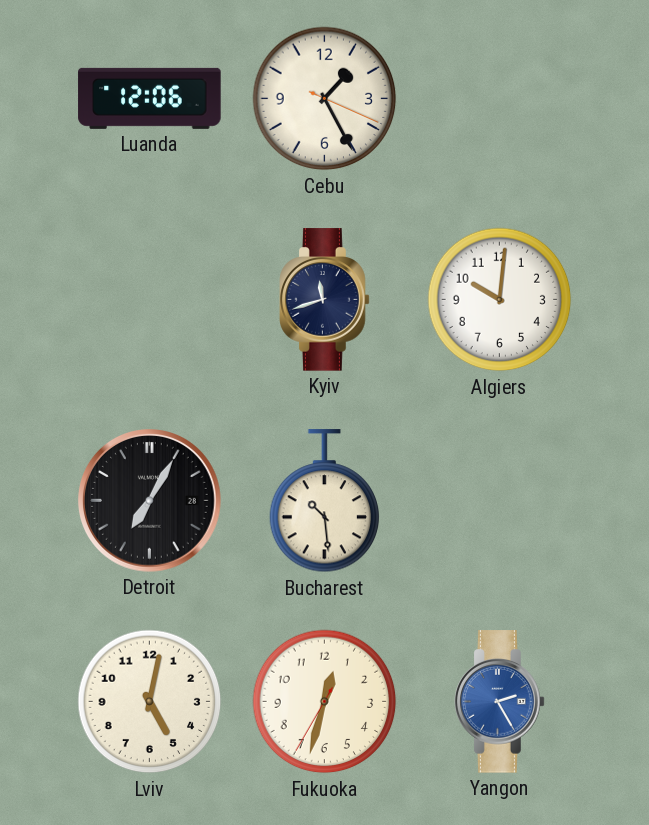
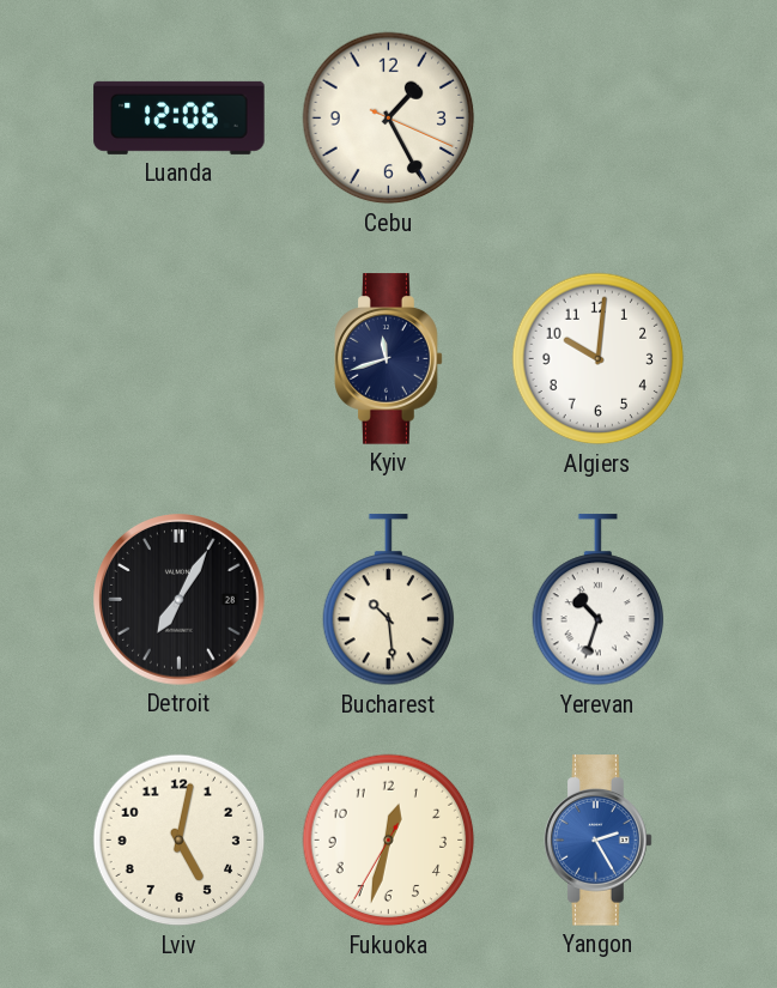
Yerevan: none -> 10:33 (599, 600)
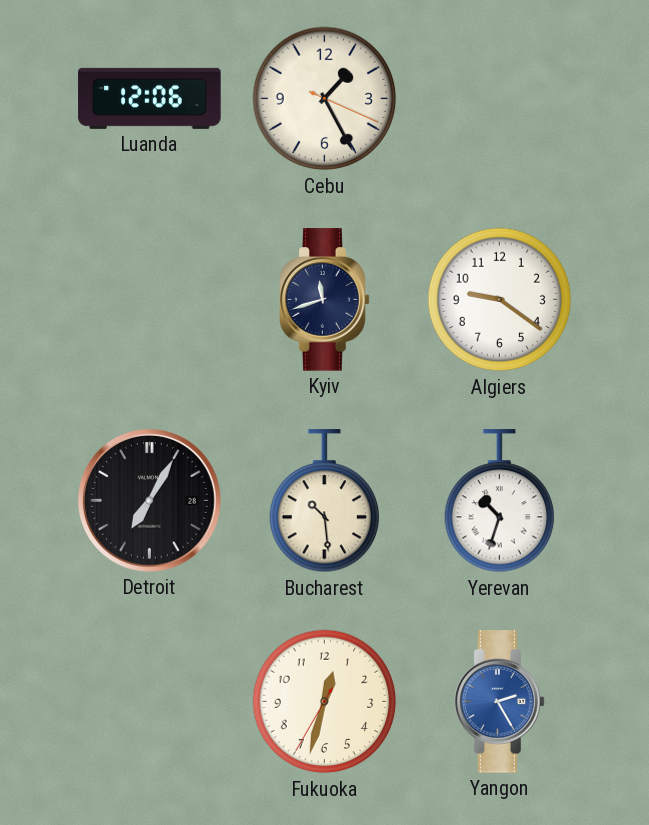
Algiers: 10:01 -> 9:21 (500, 300)
Lviv: 5:02 -> none (180, 841)
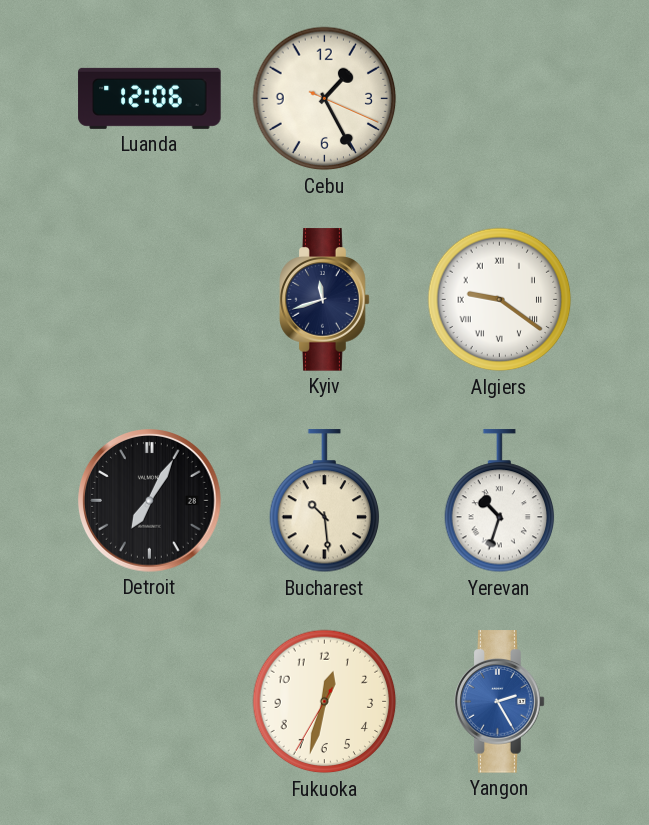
Algiers numerals: Arabic -> Roman (500, 300)
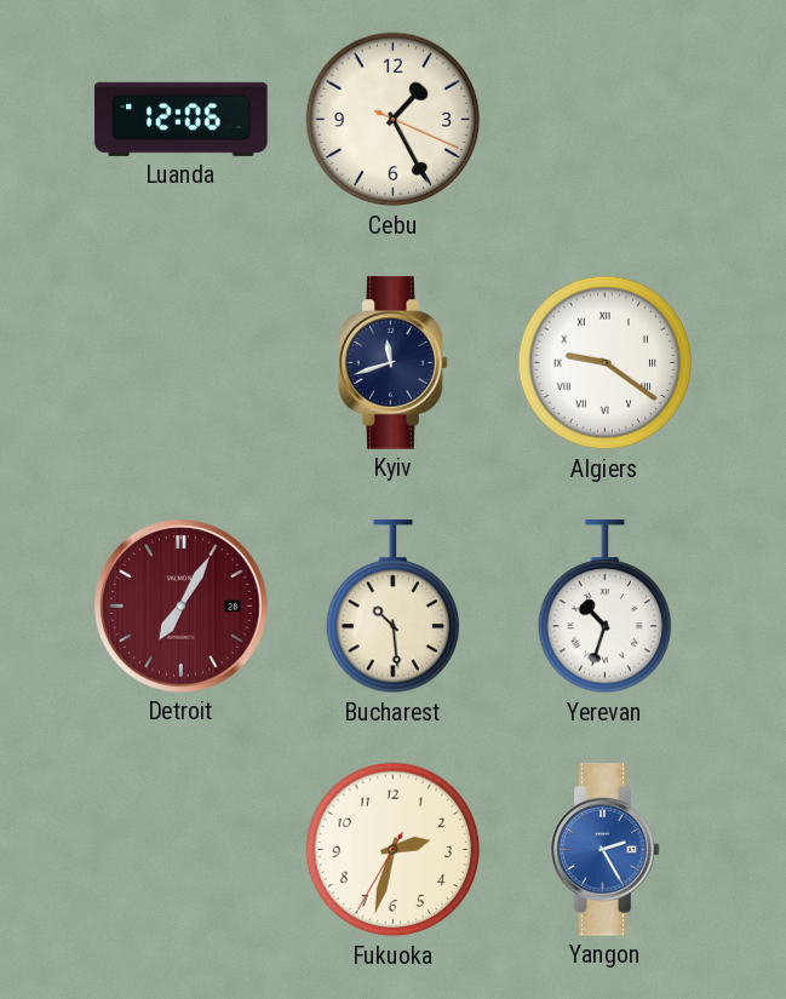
Detroit dial: black -> burgundy (182, 607)
Fukuoka: 12:32 -> 2:32 (394, 850)
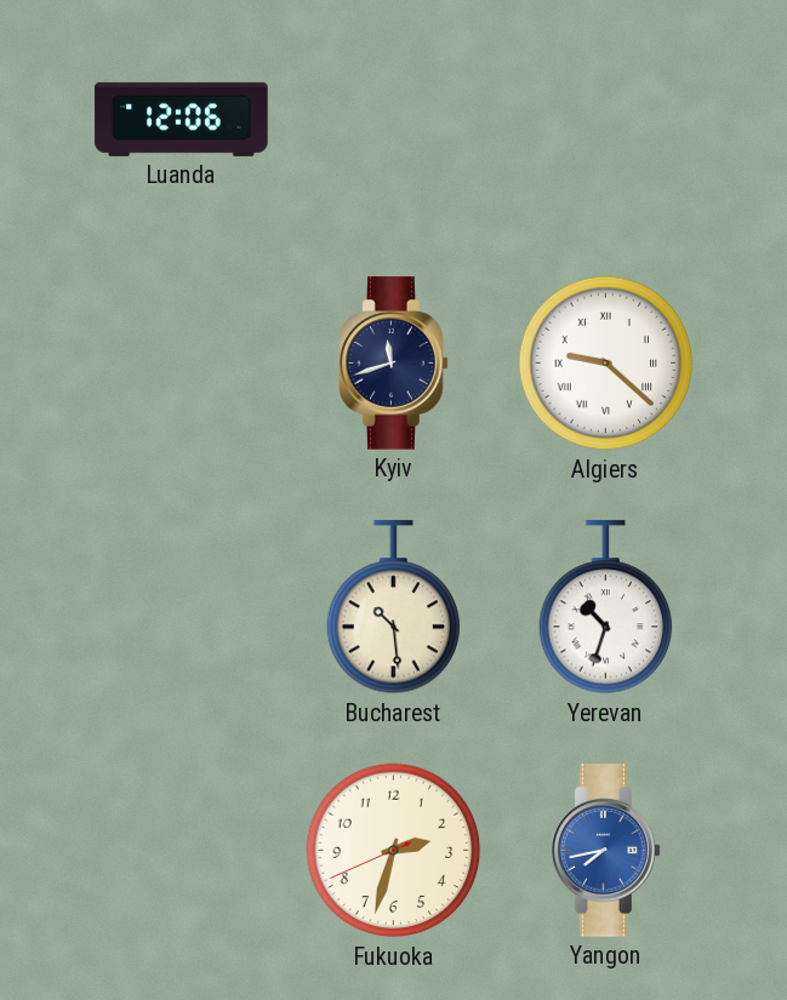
Cebu: 1:25 -> none (394, 120)
Algiers: 9:21 -> 9:22 (606, 364)
Detroit: 7:05 -> none (182, 607)
Fukuoka: 2:32:35 -> 2:32:41 (394, 851)
Yangon: 2:25 -> 7:43 (606, 851)
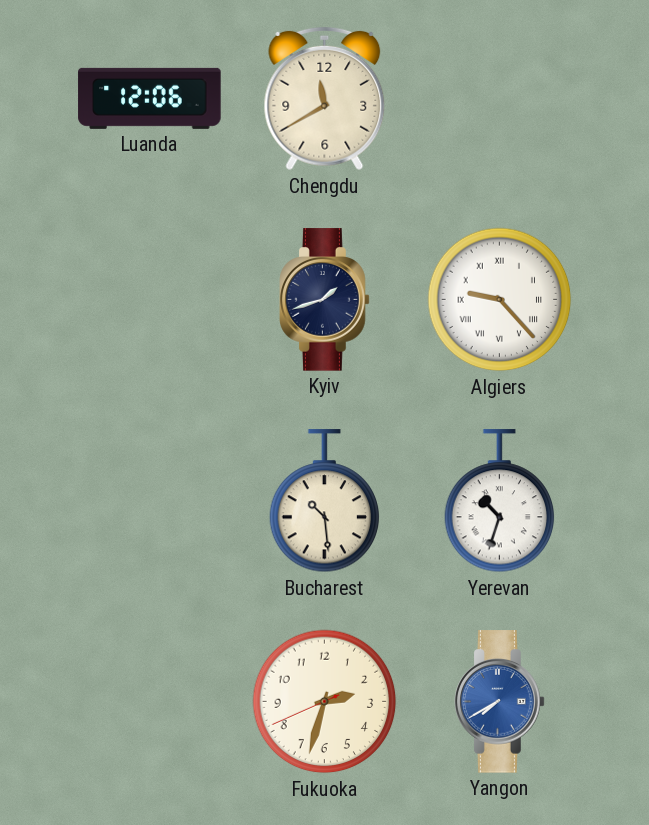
Chengdu: none -> 11:40 (325, 99)
Kyiv: 11:42 -> 1:42 (325, 300)
Algiers: 9:22 -> 9:23 (500, 300)
Yangon: 7:43 -> 7:40 (500, 702)
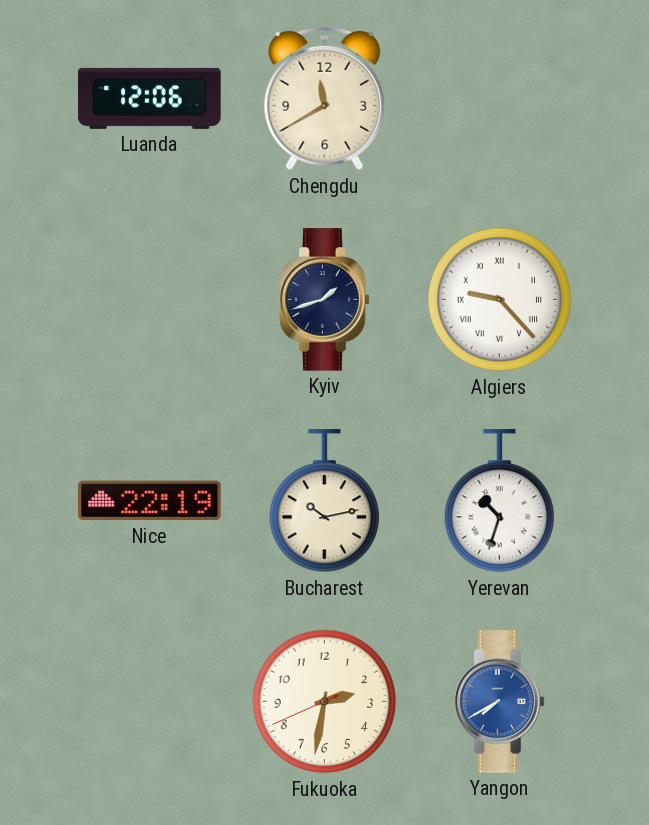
Nice: none -> 22:19 (150, 501)
Bucharest: 10:29 -> 10:13 (325, 501)
Fukuoka: 2:32 -> 2:31 (325, 702)
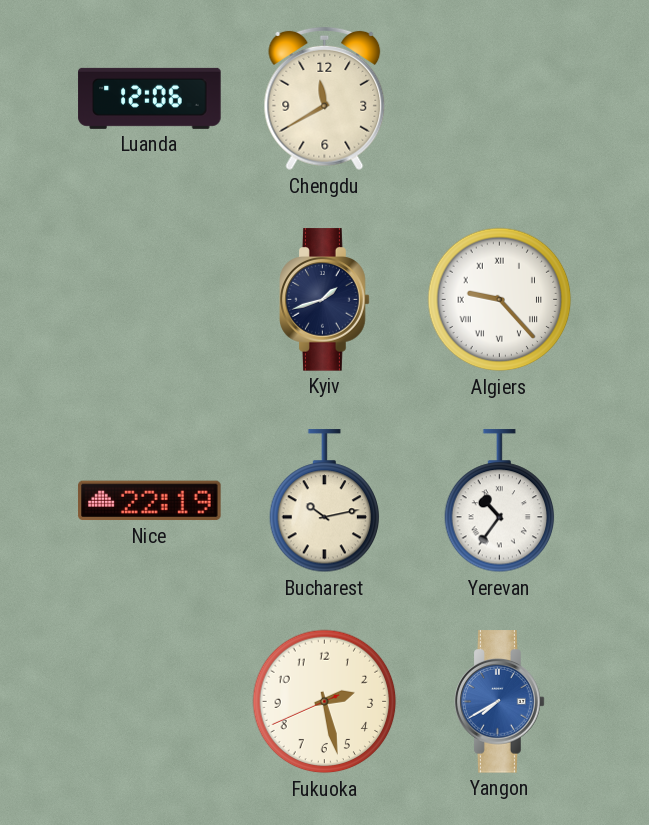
Yerevan: 10:33 -> 10:36 (500, 501)
Fukuoka: 2:31 -> 2:27 (325, 702)
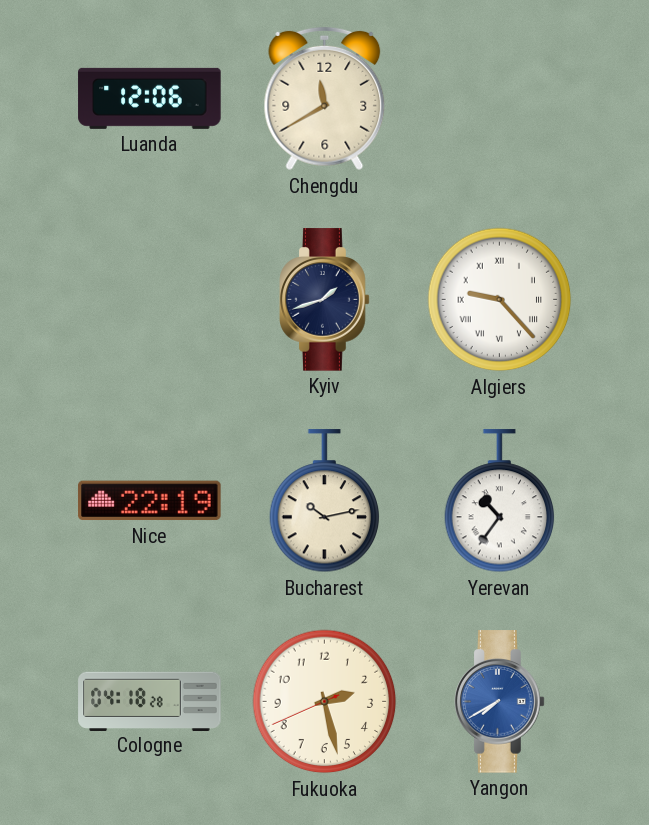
Cologne: none -> 04:18 (150, 701)
